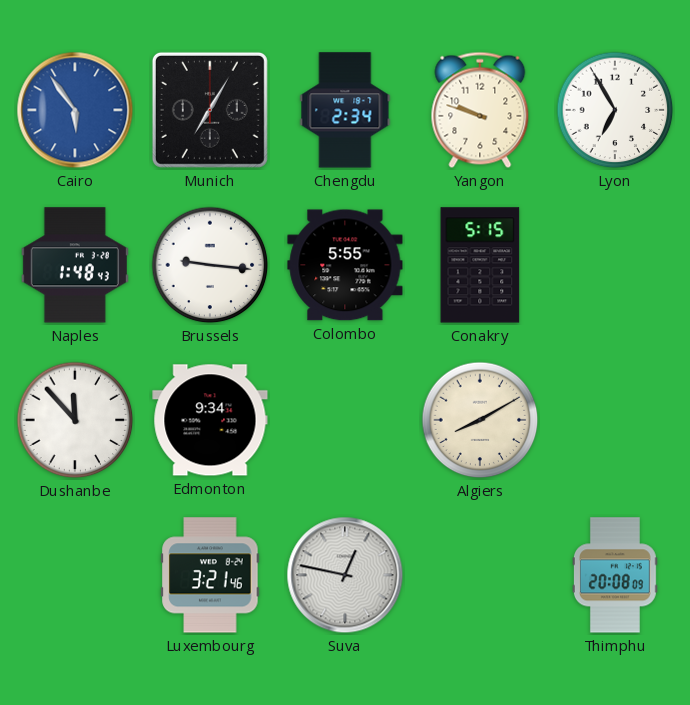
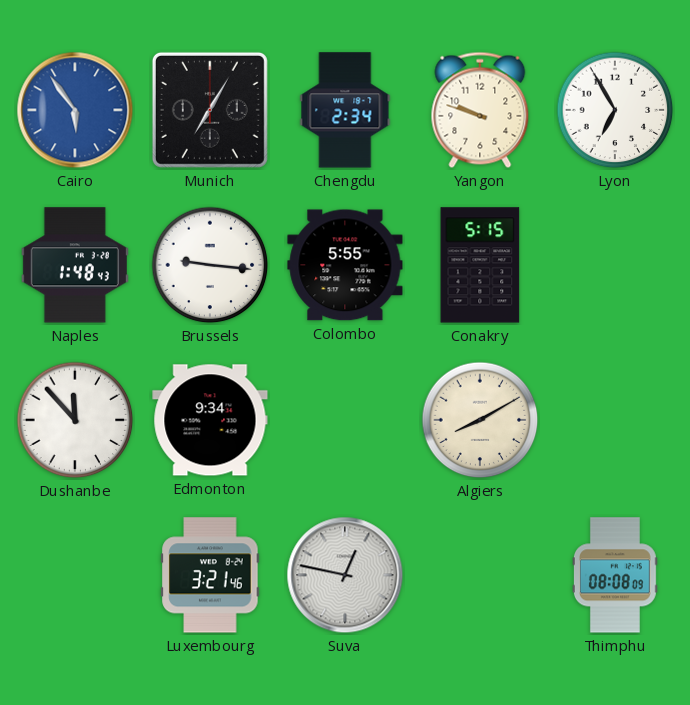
Thimphu: 20:08 -> 08:08 (615, 575)
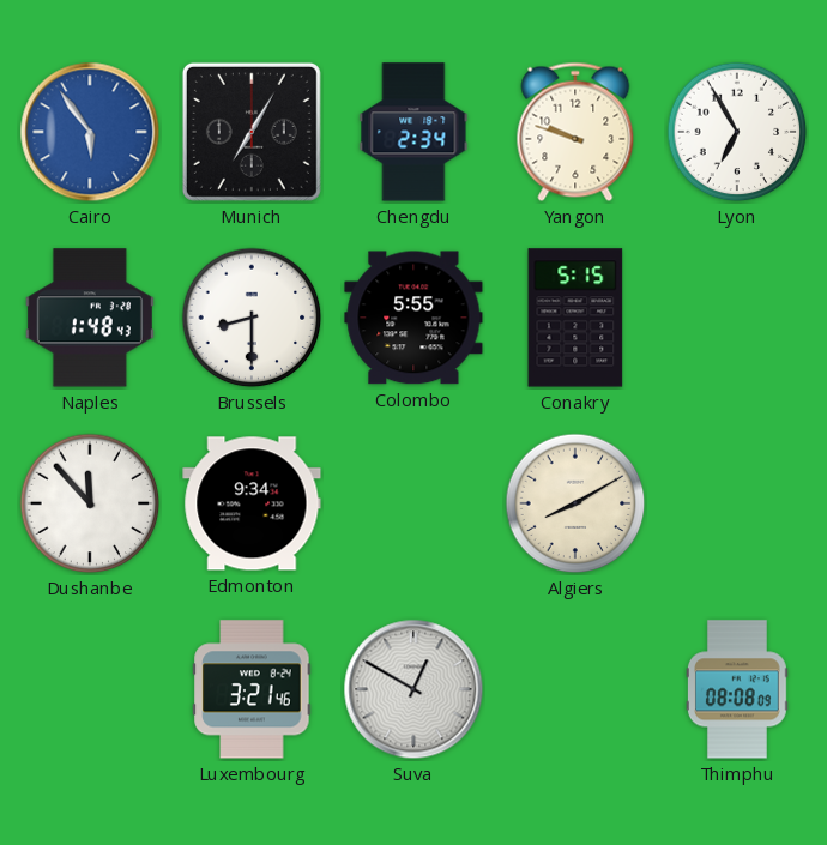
Brussels: 9:16 -> 8:30 (252, 318)
Suva: 12:47 -> 12:50 (413, 689)
